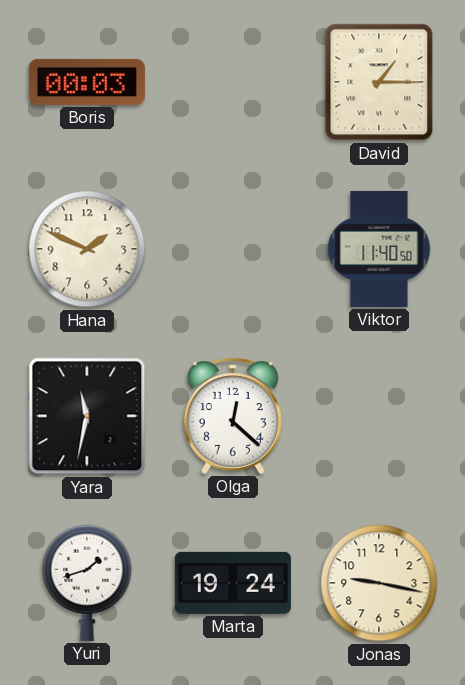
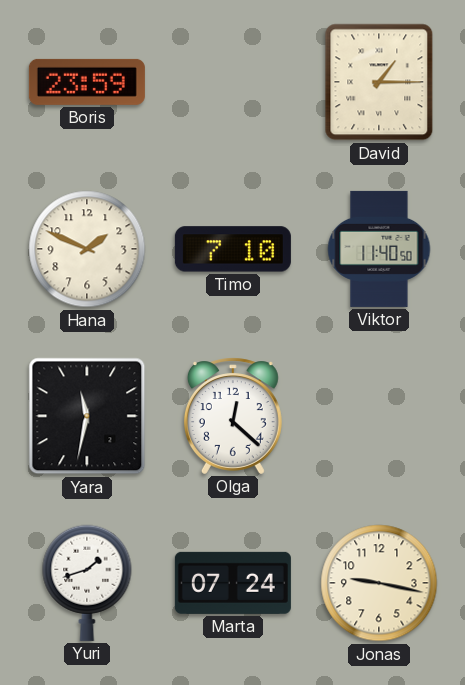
Boris: 00:03 -> 23:59 (87, 82)
Timo: none -> 7:10 (233, 249)
Marta: 19:24 -> 07:24 (233, 583)
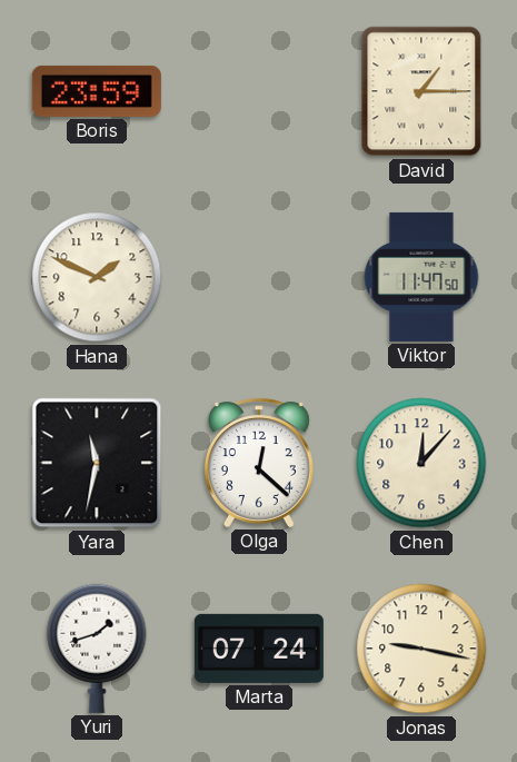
Timo: 7:10 -> none (233, 249)
Viktor: 11:40 -> 11:47 (421, 277)
Chen: none -> 12:07 (421, 463)
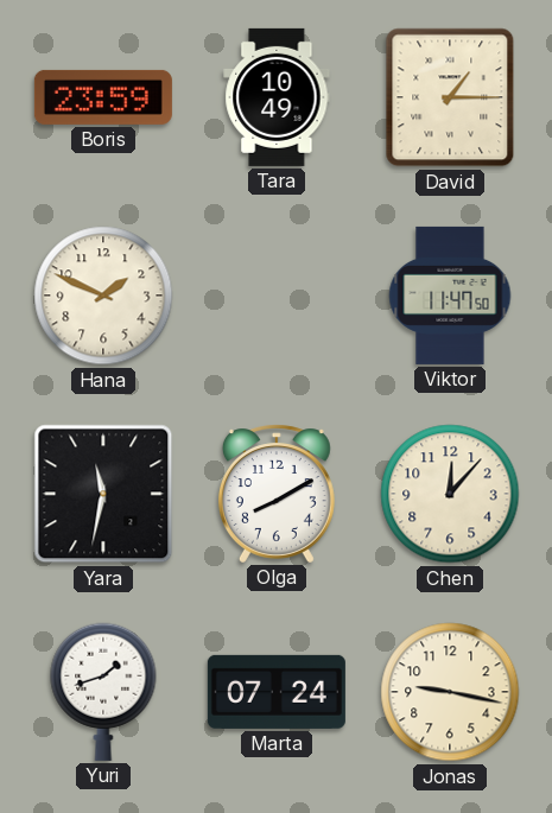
Tara: none -> 10:49 (277, 97)
Olga: 12:22 -> 8:10 (277, 494)
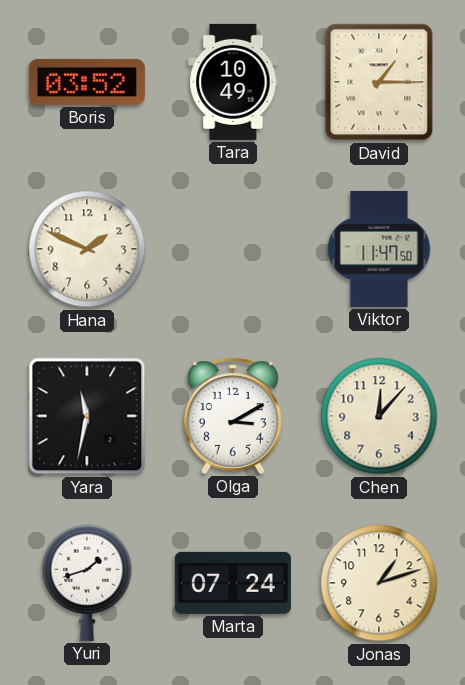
Boris: 23:59 -> 03:52 (87, 82)
Olga: 8:10 -> 3:10 (233, 416)
Jonas: 9:17 -> 1:12 (379, 583)
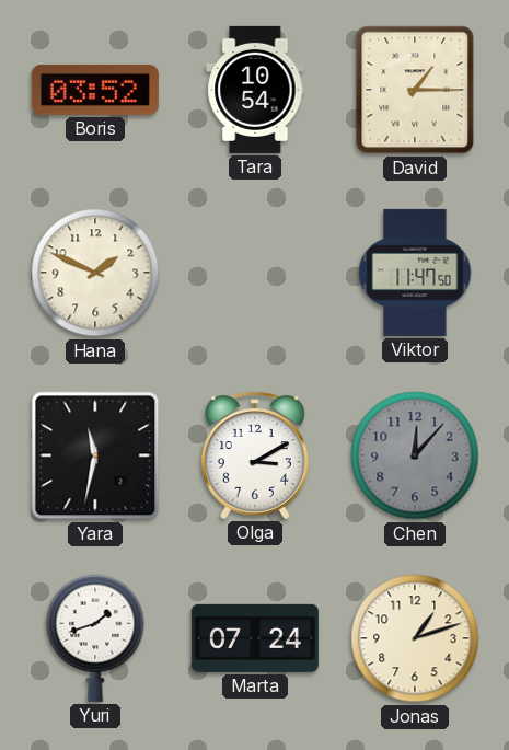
Tara: 10:49 -> 10:54 (255, 90)
Chen dial: cream -> grey (415, 455)
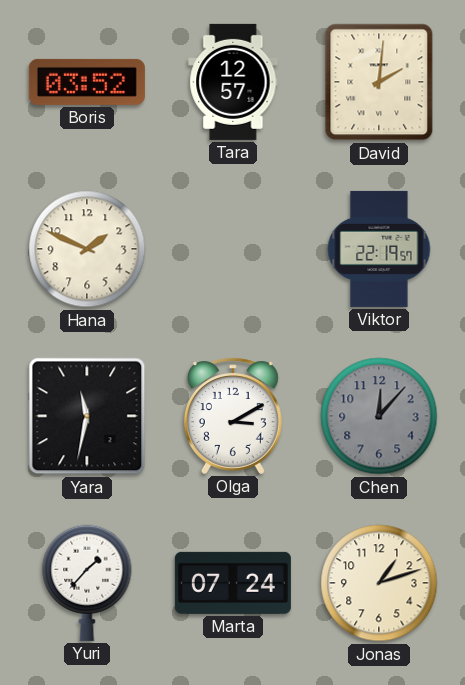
Tara: 10:54 -> 12:57 (233, 82)
David: 1:15 -> 2:01 (379, 82)
Viktor: 11:47 -> 22:19 (379, 249)
Yuri: 1:42 -> 1:37 (87, 583)
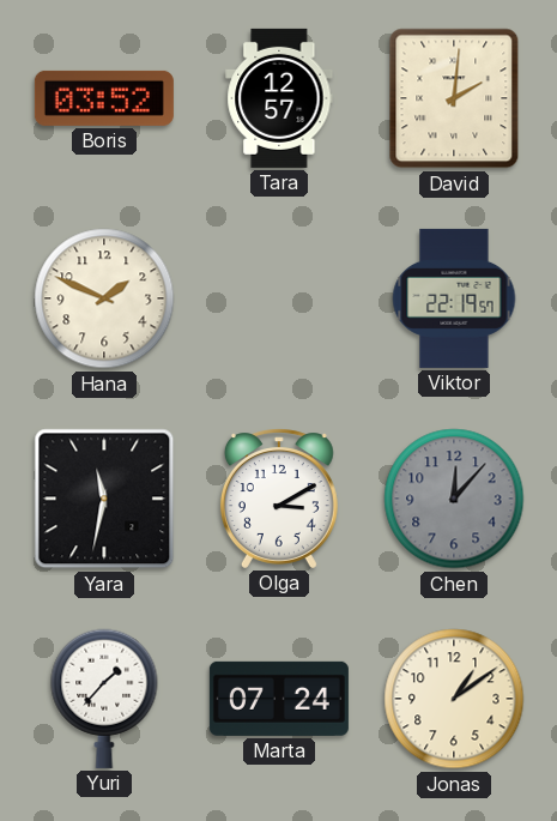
Jonas: 1:12 -> 1:09 (454, 699)
